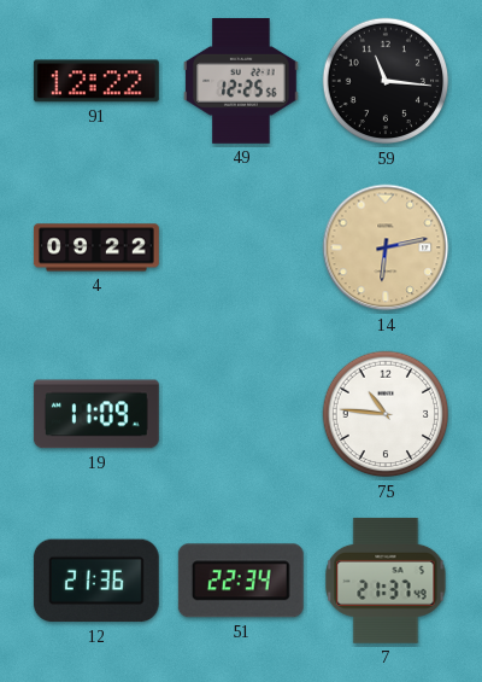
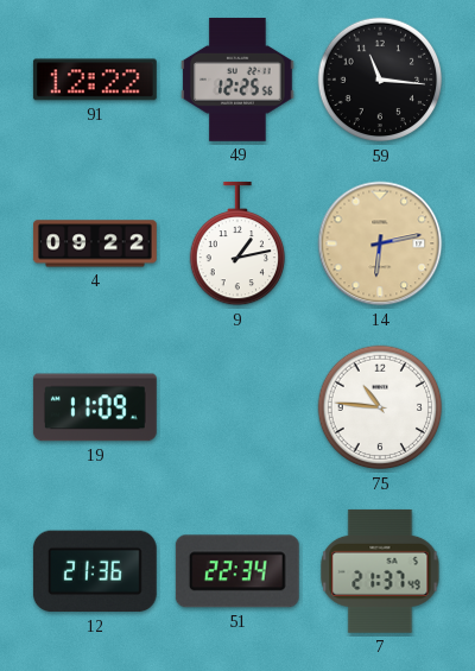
9: none -> 1:13 (236, 243)
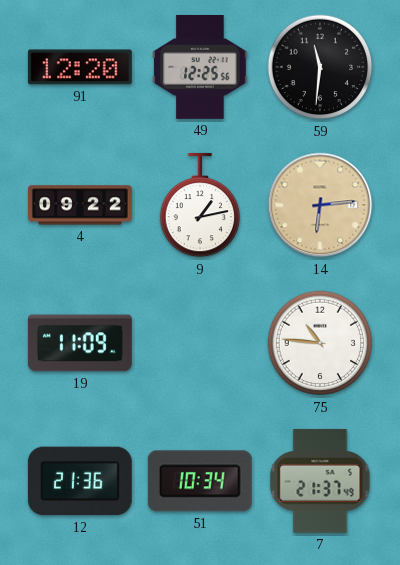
91: 12:22 -> 12:20 (80, 67)
59: 11:16 -> 11:31 (320, 67)
14: 6:13 -> 6:14 (320, 205)
51: 22:34 -> 10:34 (200, 481)
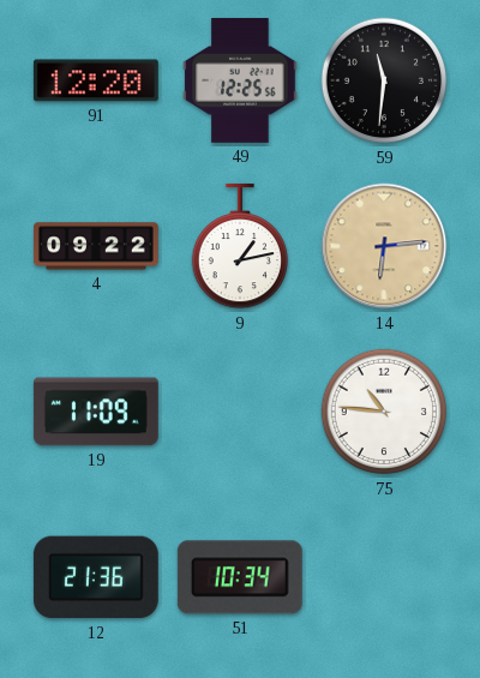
7: 21:37 -> none (320, 481)
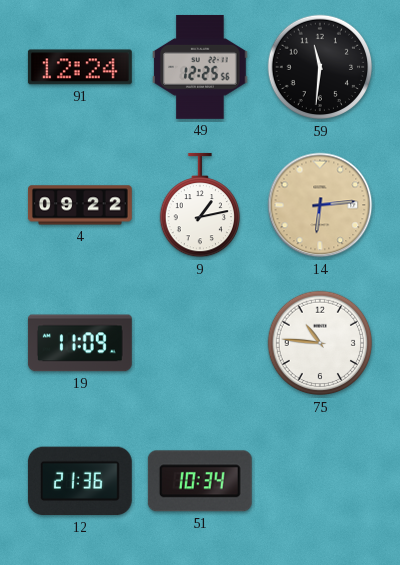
91: 12:20 -> 12:24 (80, 67)
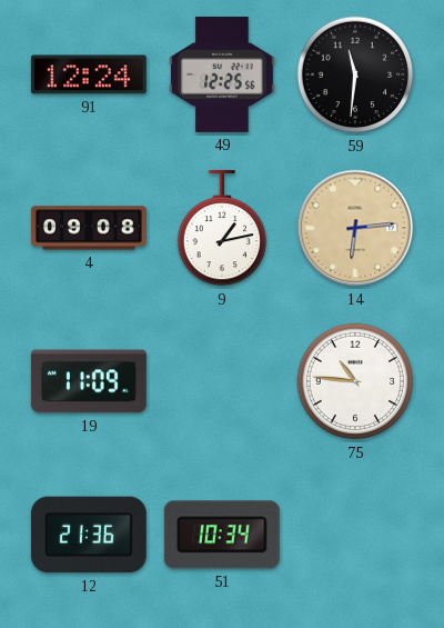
4: 09:22 -> 09:08 (89, 228)
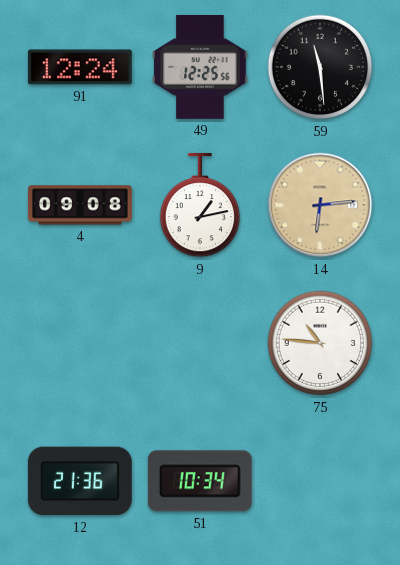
59: 11:31 -> 11:29 (320, 67)
19: 11:09 -> none (89, 381)
